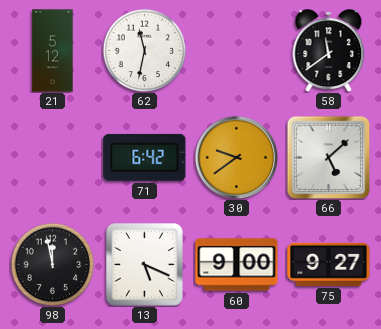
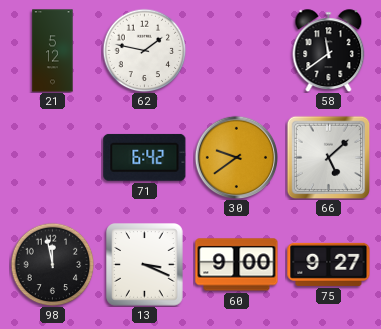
62: 11:32 -> 1:47 (144, 50)
13: 5:19 -> 3:19 (145, 265)
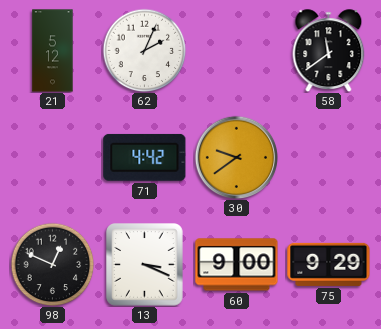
62: 1:47 -> 2:04 (144, 50)
71: 6:42 -> 4:42 (145, 157)
66: 5:08 -> none (328, 157)
98: 11:58 -> 12:49 (52, 264)
75: 9:27 -> 9:29 (329, 264)
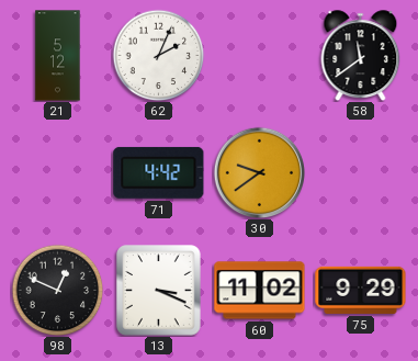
60: 9:00 -> 11:02 (260, 291)
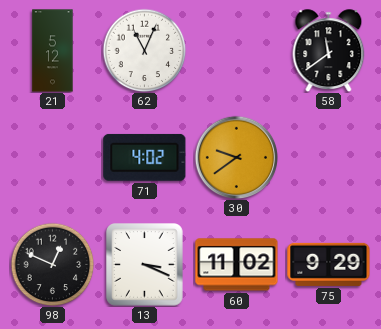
62: 2:04 -> 11:04 (144, 50)
71: 4:42 -> 4:02 (145, 157)
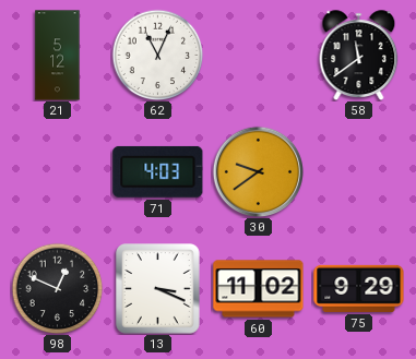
71: 4:02 -> 4:03 (158, 171)
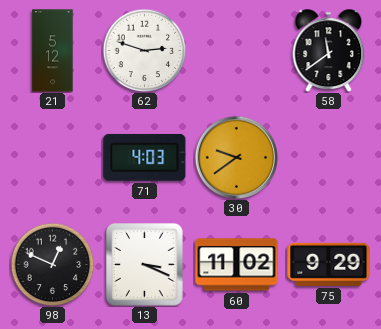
62: 11:04 -> 2:48 (144, 50)
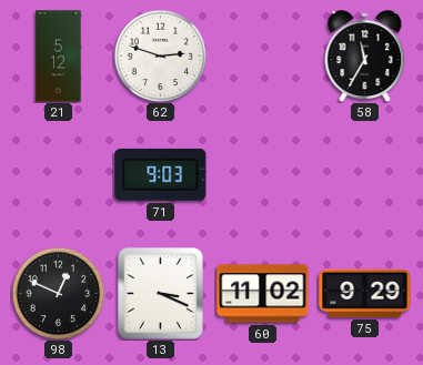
58: 11:39 -> 11:35 (365, 55)
71: 4:03 -> 9:03 (161, 174)
30: 9:39 -> none (236, 157)
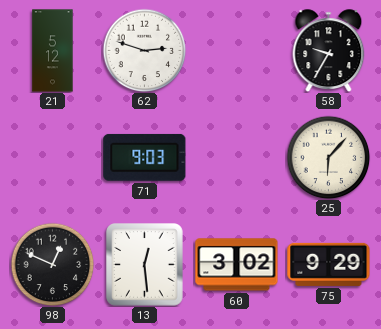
58: 11:35 -> 9:35 (329, 50)
25: none -> 6:07 (328, 157)
13: 3:19 -> 12:29 (145, 265)
60: 11:02 -> 3:02 (237, 265)
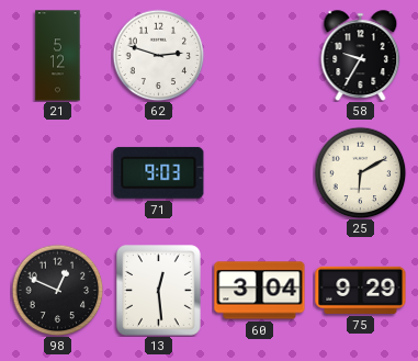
25: 6:07 -> 6:10 (360, 172)
60: 3:02 -> 3:04 (260, 291)
